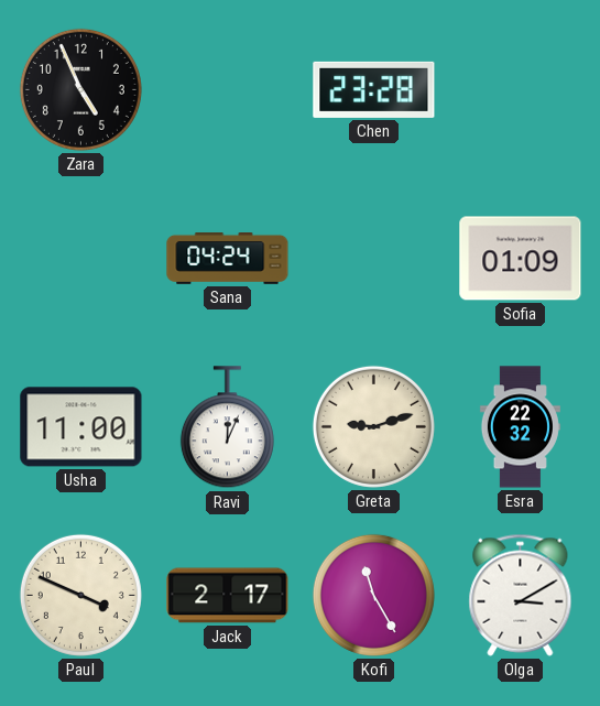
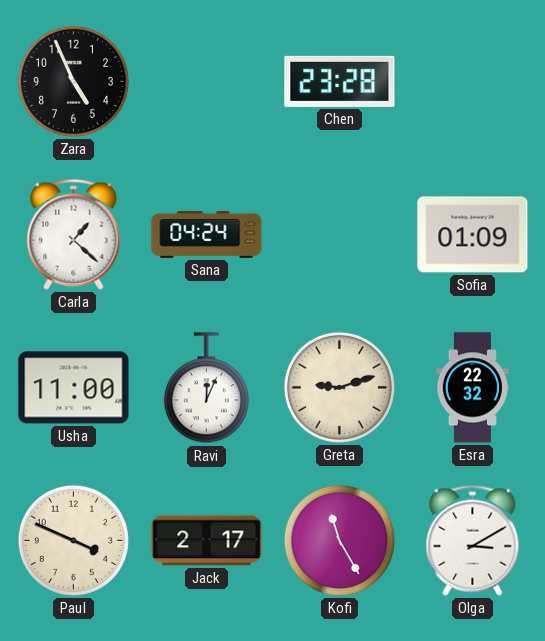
Carla: none -> 1:22 (74, 234)
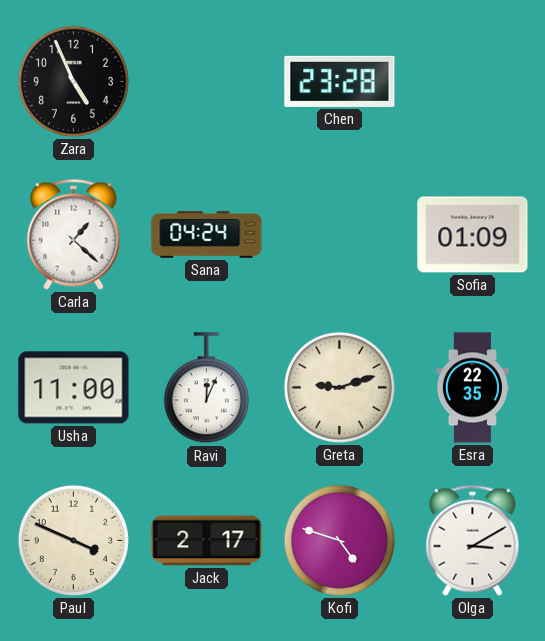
Esra: 22:32 -> 22:35 (472, 388)
Kofi: 11:25 -> 4:48 (339, 540)
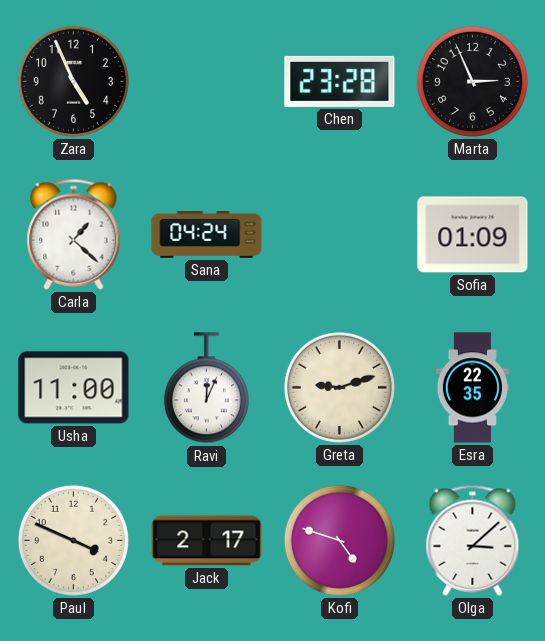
Marta: none -> 2:56 (472, 81)
Olga: 3:10 -> 3:08 (473, 540)
